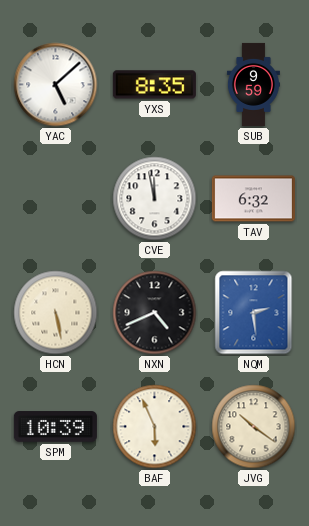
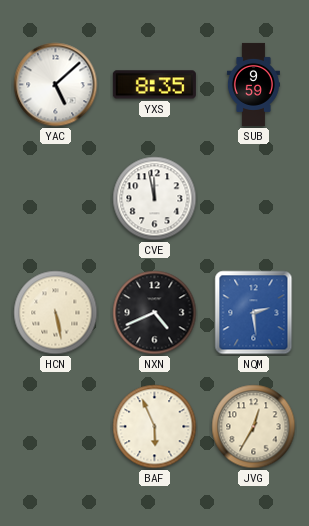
TAV: 6:32 -> none (253, 199)
SPM: 10:39 -> none (55, 427)
JVG: 10:21 -> 12:35 (254, 427)
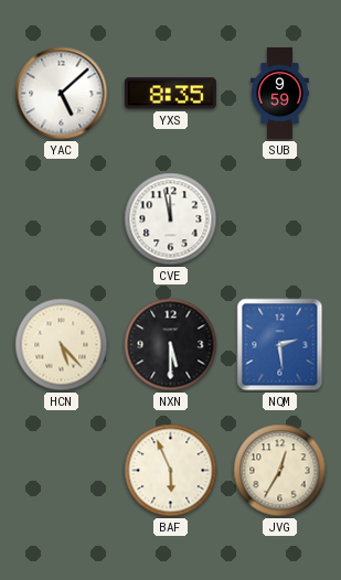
HCN: 5:28 -> 5:23 (62, 345)
NXN: 4:41 -> 5:30 (171, 345)
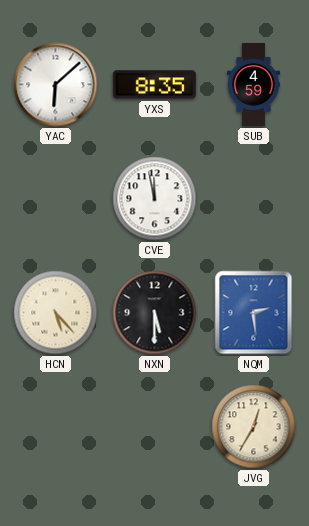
YAC: 5:08 -> 6:08 (56, 85)
SUB: 9:59 -> 4:59 (253, 84)
BAF: 5:56 -> none (171, 471)
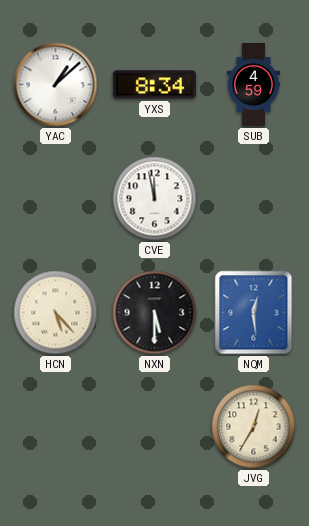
YAC: 6:08 -> 1:08 (56, 85)
YXS: 8:35 -> 8:34 (154, 85)
NQM: 2:29 -> 12:29 (254, 313)
